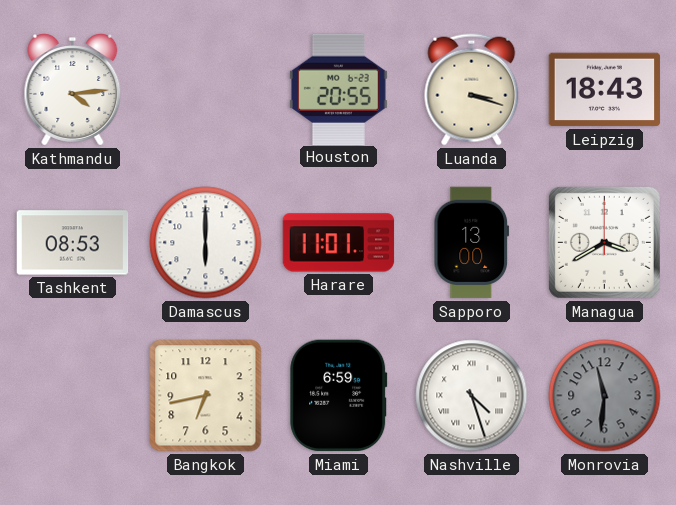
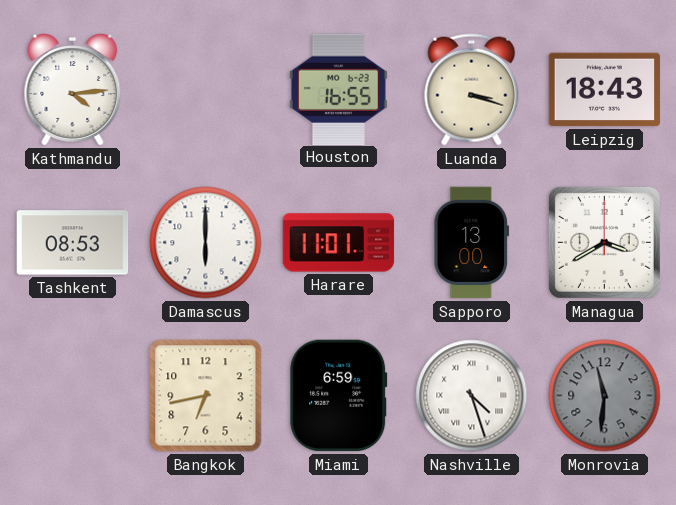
Houston: 20:55 -> 16:55 (338, 89)
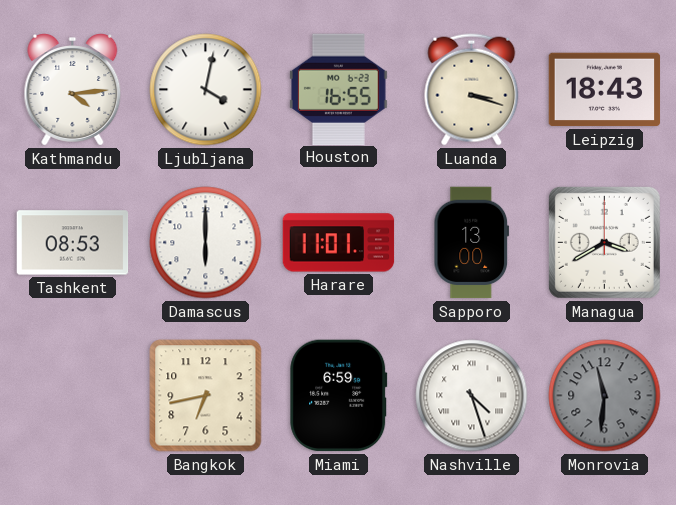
Ljubljana: none -> 4:02 (206, 90)
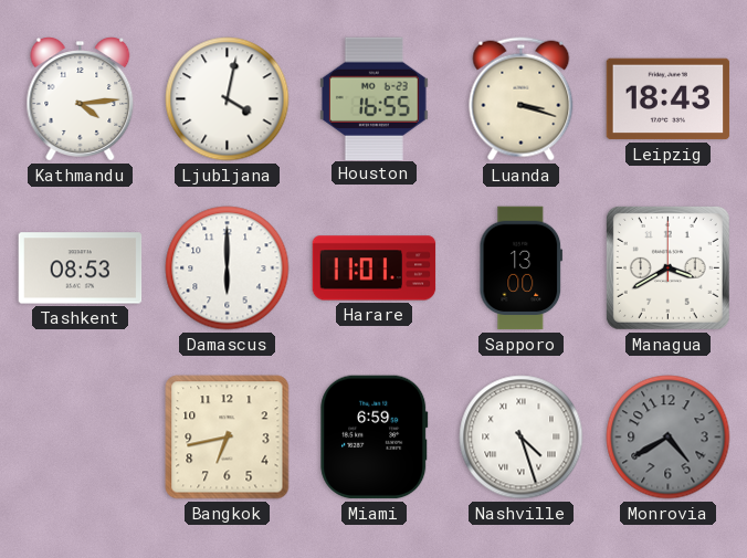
Monrovia: 11:31 -> 4:40 (669, 438)
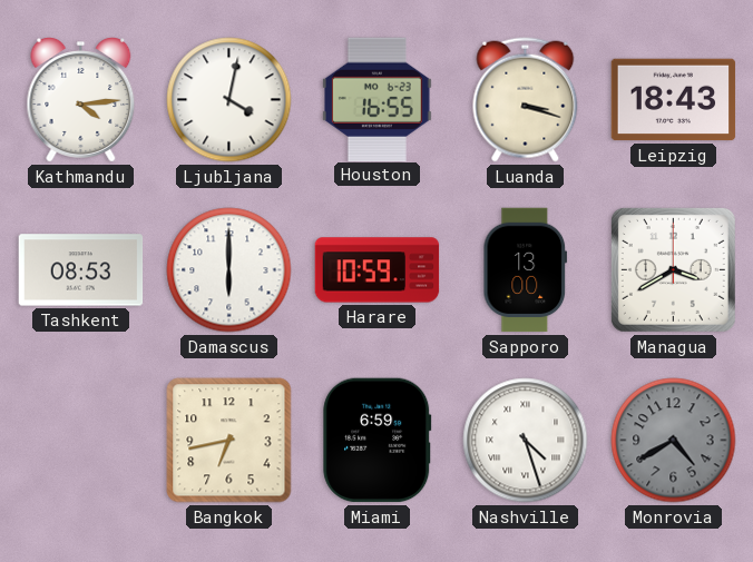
Harare: 11:01 -> 10:59 (378, 270)
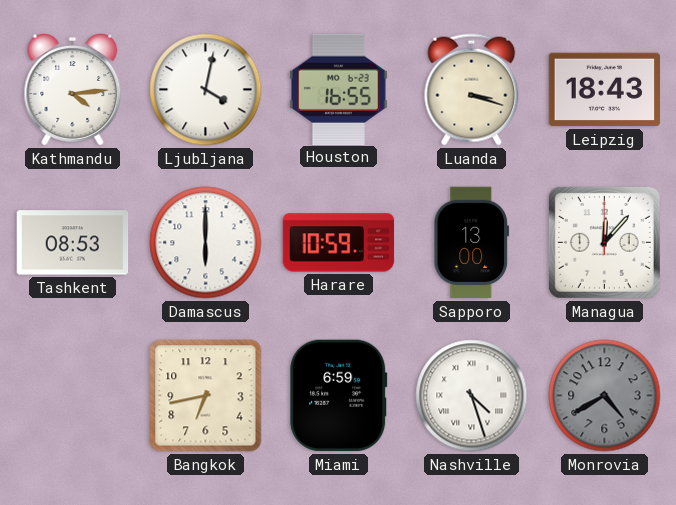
Managua: 3:40 -> 12:07 (604, 242)
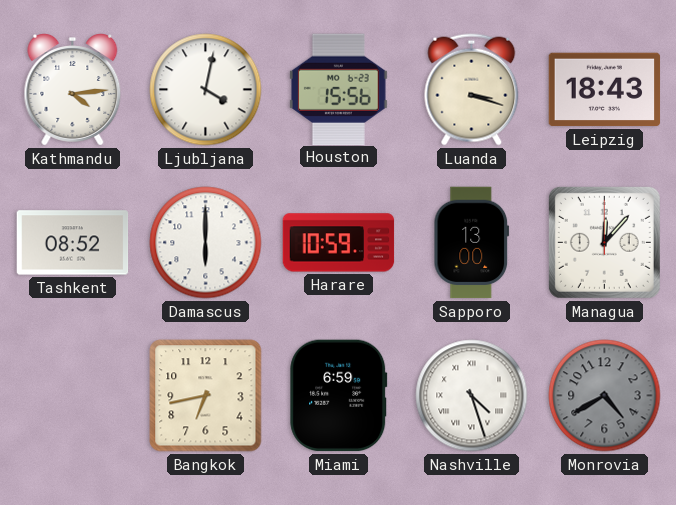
Houston: 16:55 -> 15:56 (338, 89)
Tashkent: 08:53 -> 08:52 (73, 243)
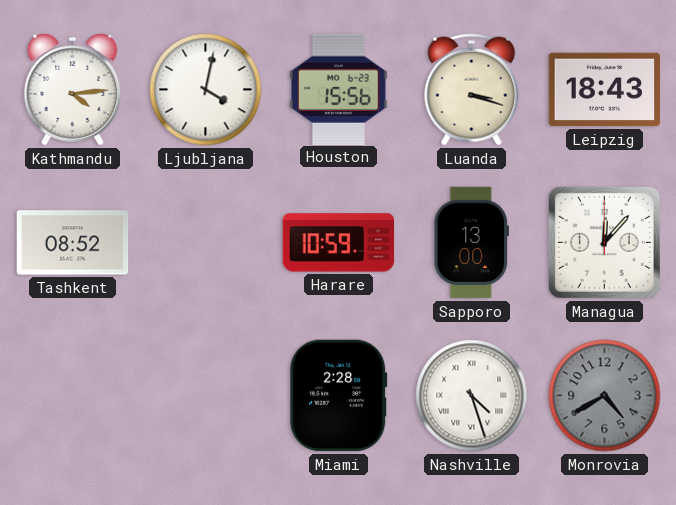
Damascus: 6:00 -> none (206, 243)
Bangkok: 6:43 -> none (206, 396)
Miami: 6:59 -> 2:28 (339, 396)
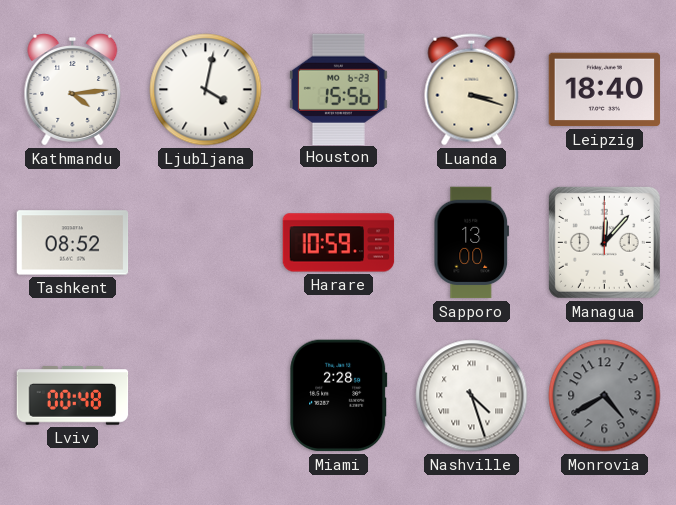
Leipzig: 18:43 -> 18:40 (605, 90)
Lviv: none -> 00:48 (73, 396)
